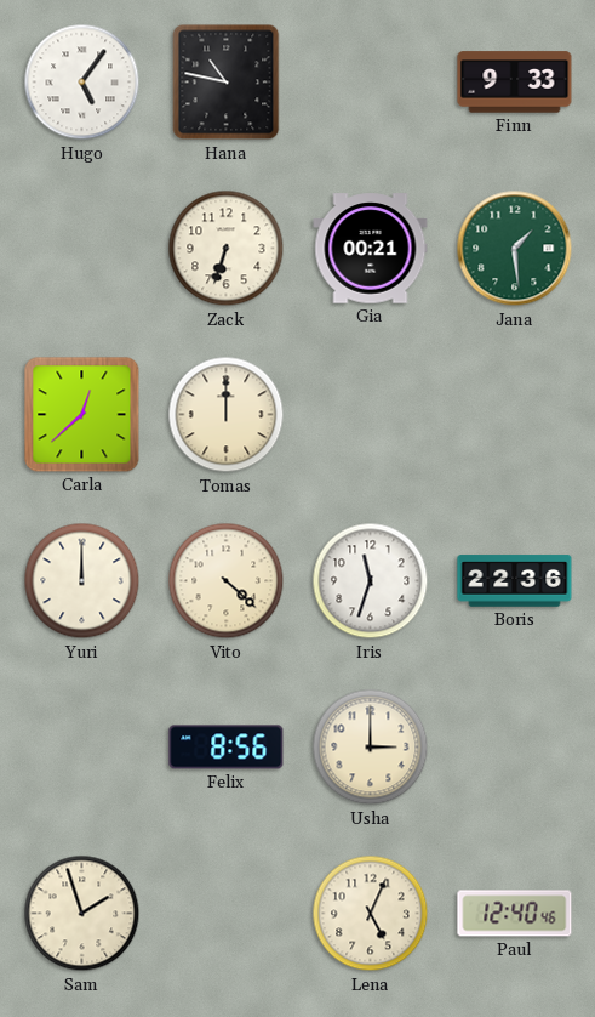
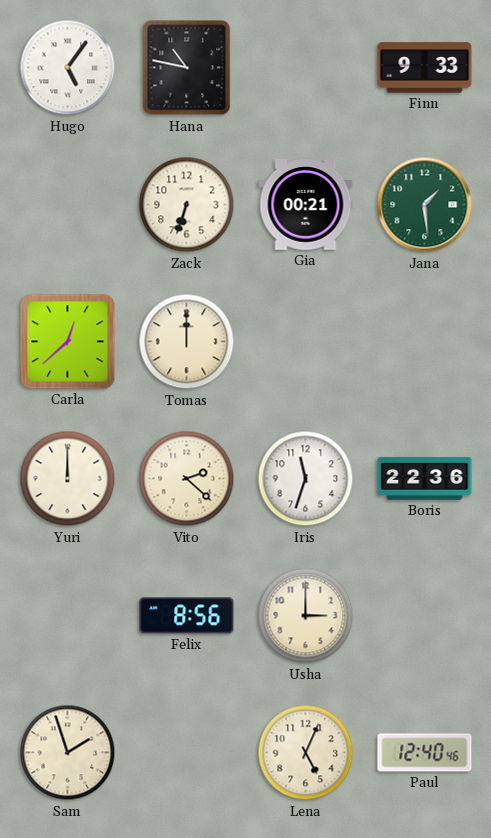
Vito: 4:22 -> 2:22 (187, 479)
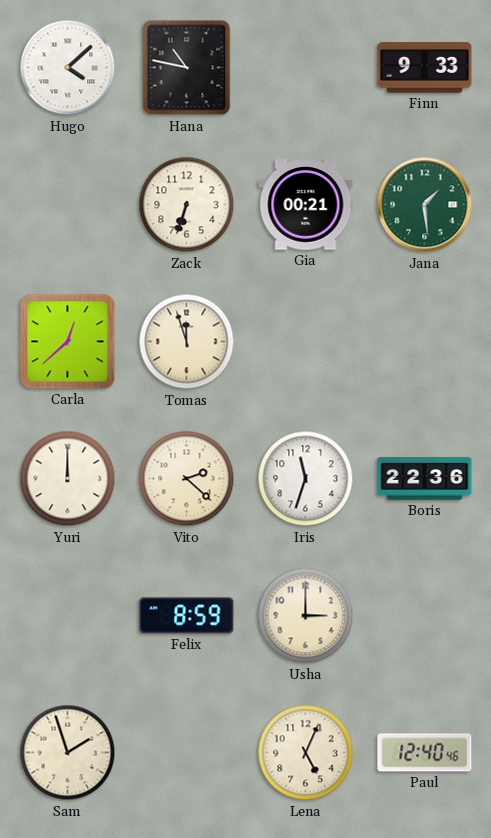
Hugo: 5:06 -> 4:08 (68, 68)
Tomas: 12:00 -> 11:57 (187, 342)
Felix: 8:56 -> 8:59 (187, 616)
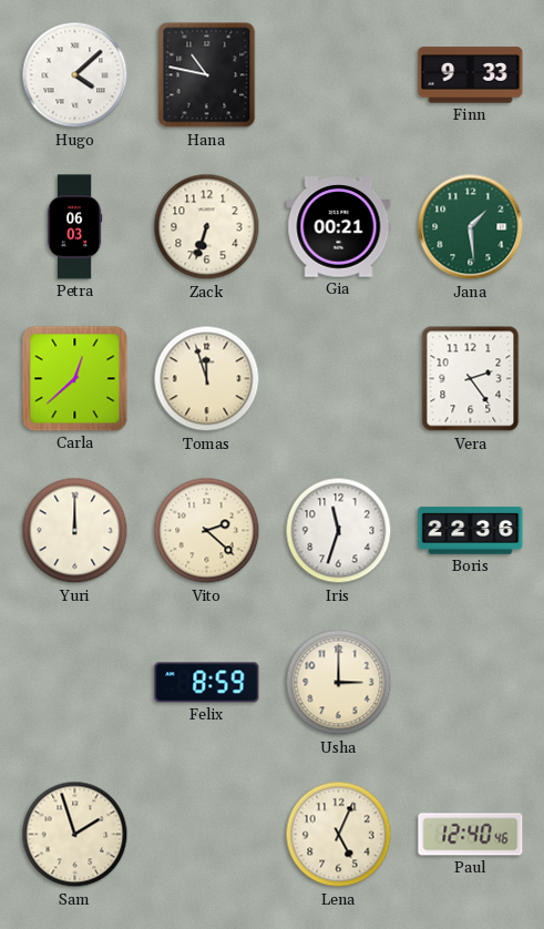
Petra: none -> 06:03 (74, 227)
Vera: none -> 2:24 (471, 379)
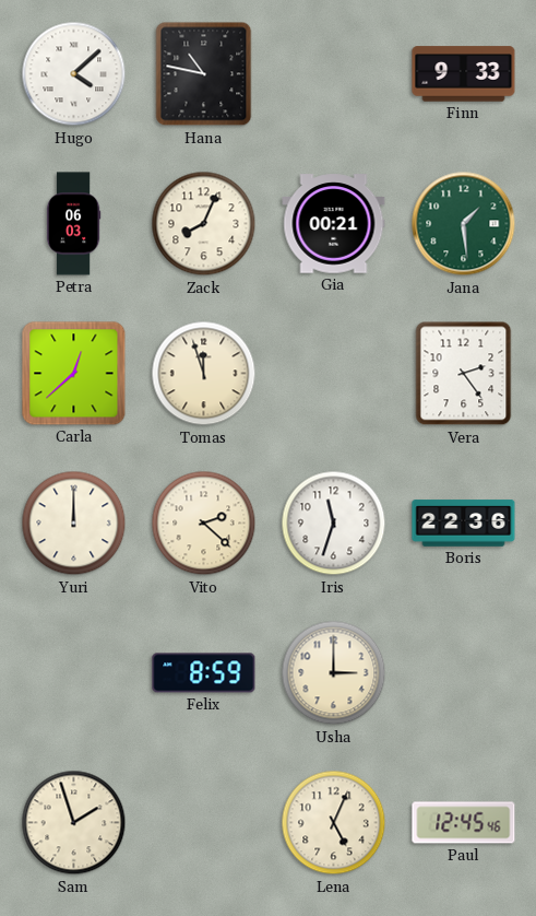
Zack: 6:33 -> 8:04 (204, 224)
Paul: 12:40 -> 12:45 (464, 823)
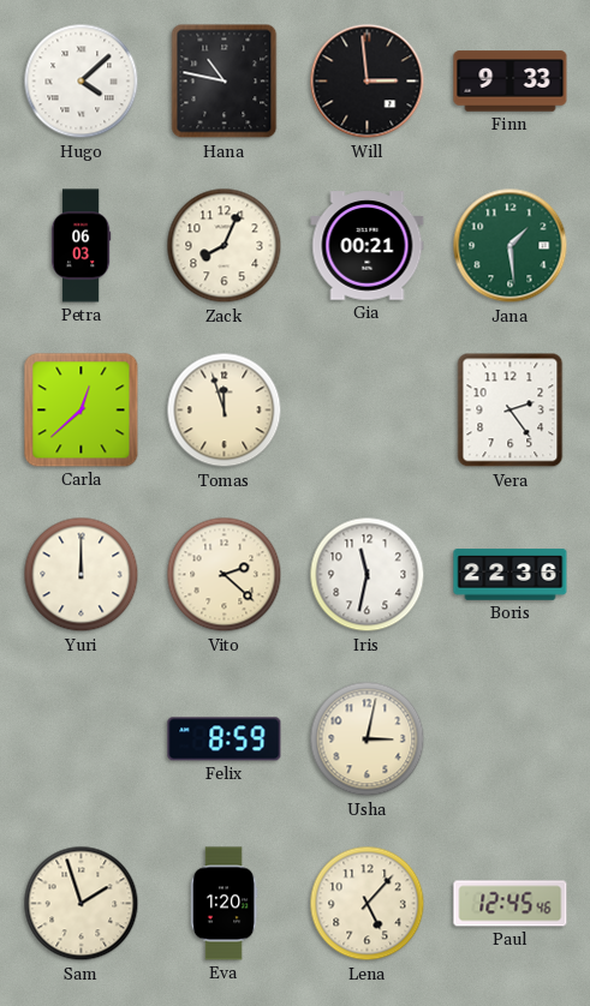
Will: none -> 2:59 (368, 82)
Iris: 11:33 -> 11:32 (368, 575)
Usha: 3:00 -> 3:02 (368, 739)
Eva: none -> 1:20 (224, 904)
Lena: 5:04 -> 5:07 (368, 904)
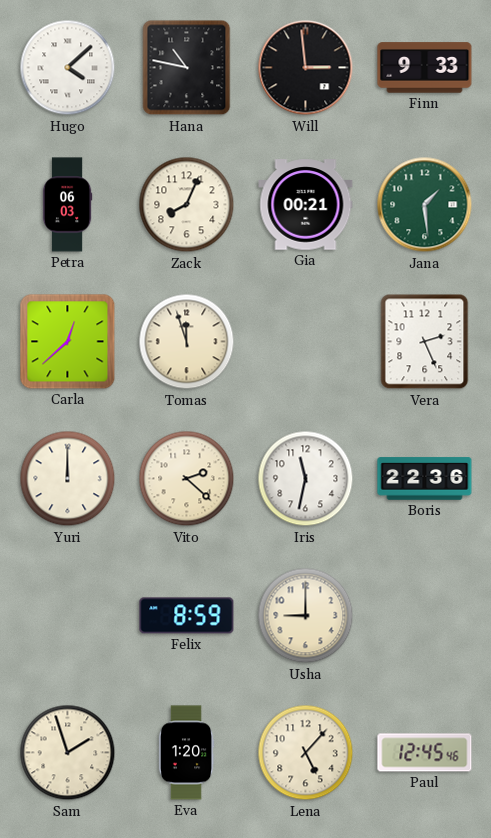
Vera: 2:24 -> 2:26 (425, 342)
Usha: 3:02 -> 9:00 (306, 616)
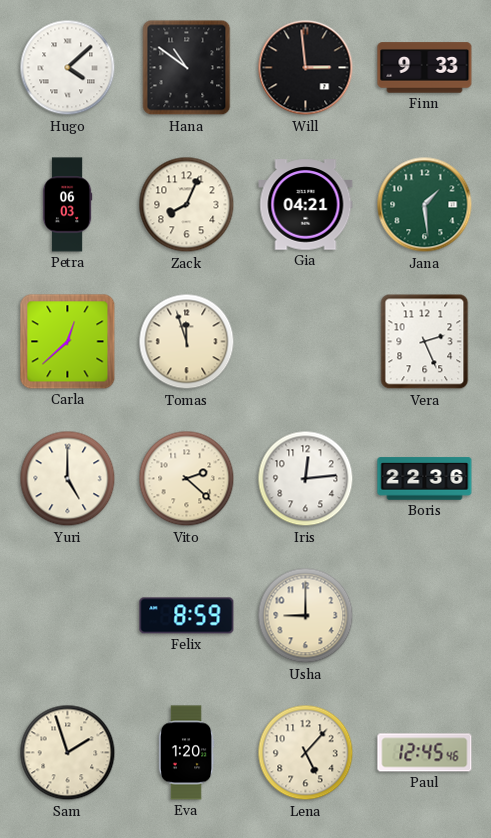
Hana: 10:47 -> 10:51 (187, 68)
Gia: 00:21 -> 04:21 (306, 205)
Yuri: 12:00 -> 5:00 (68, 479)
Iris: 11:32 -> 12:14 (306, 479)
